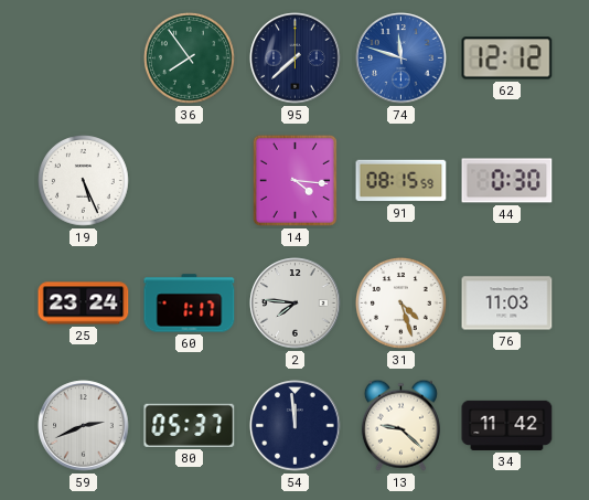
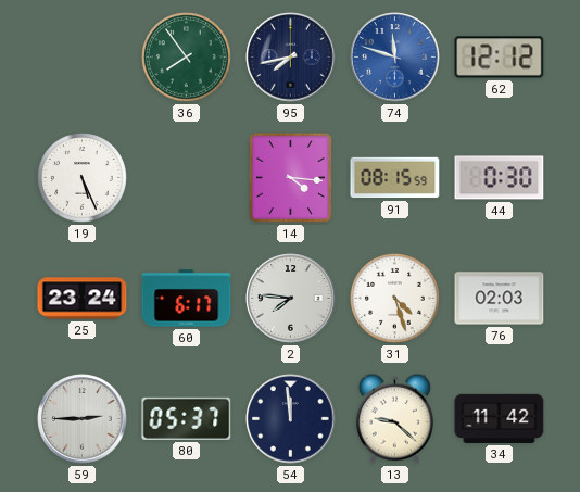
95: 7:38 -> 7:43 (291, 58)
60: 1:17 -> 6:17 (187, 299)
76: 11:03 -> 02:03 (500, 299)
59: 2:41 -> 2:45 (83, 419)
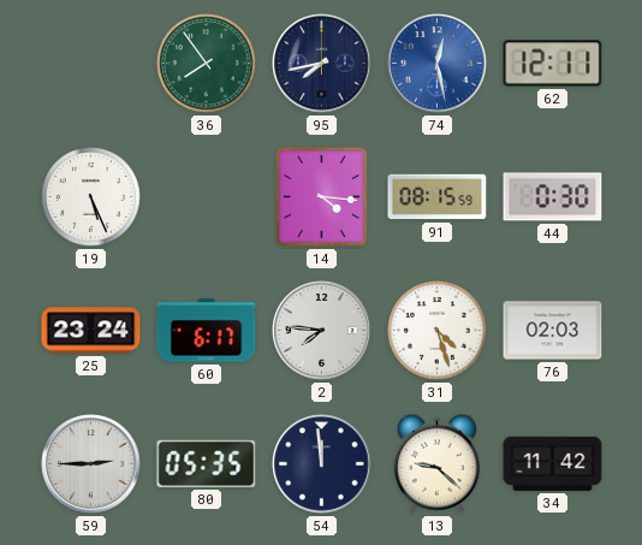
74: 11:48 -> 12:28 (438, 64)
62: 12:12 -> 12:11 (553, 64)
80: 05:37 -> 05:35 (207, 463)
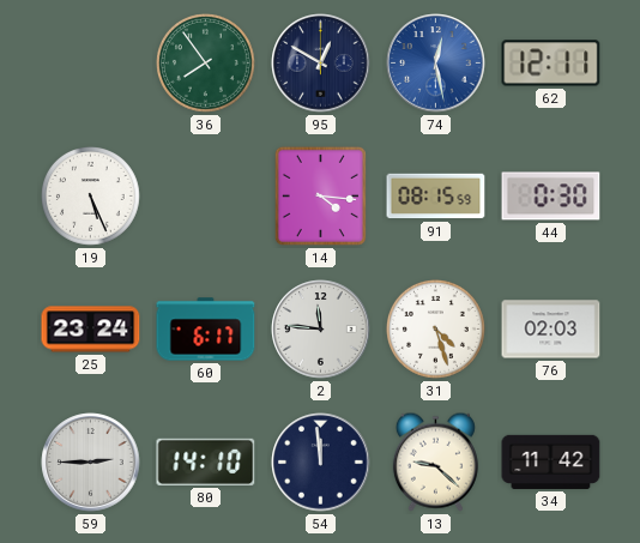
95: 7:43 -> 12:50 (321, 64)
2: 7:46 -> 11:46 (321, 330)
80: 05:35 -> 14:10 (206, 461)
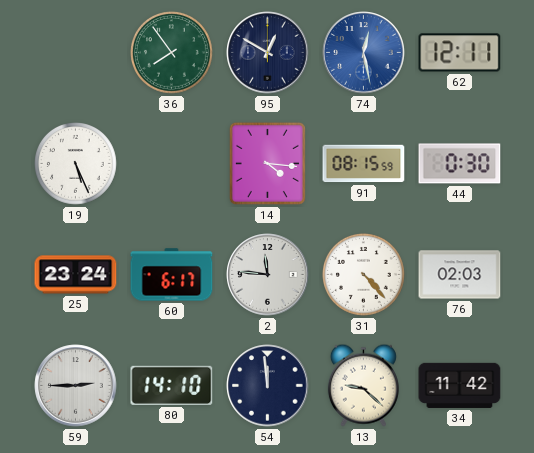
31: 4:27 -> 4:23 (364, 275)
